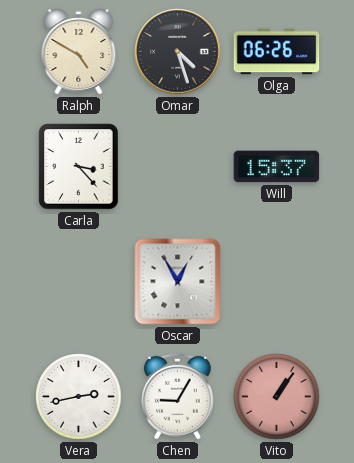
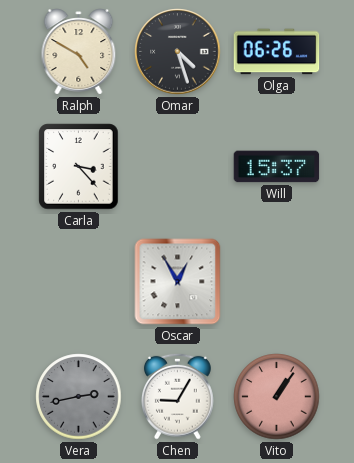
Vera dial: white -> grey (79, 397)
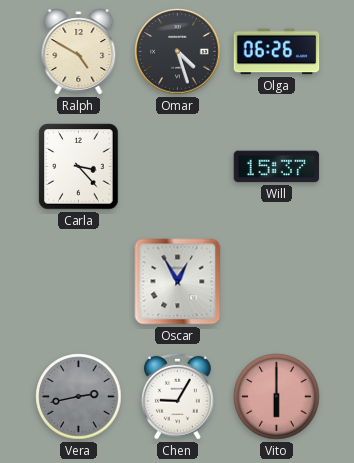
Vito: 1:06 -> 6:00 (277, 397)
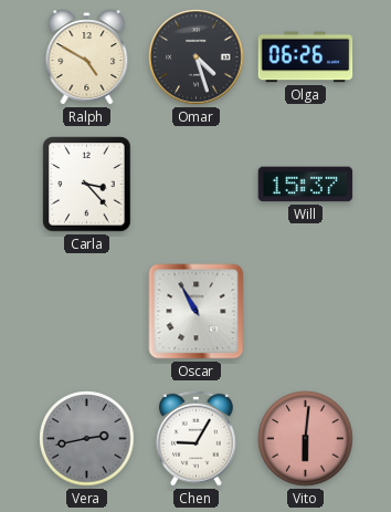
Oscar: 12:55 -> 10:55 (197, 312)
Vito: 6:00 -> 6:01 (306, 439)
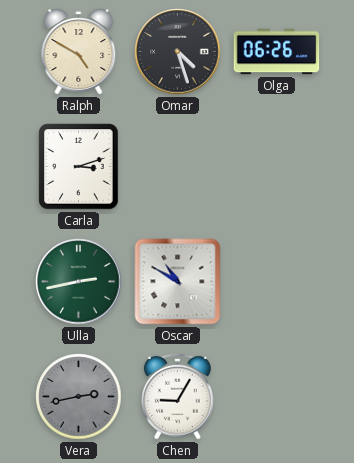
Carla: 3:23 -> 3:12 (79, 167)
Will: 15:37 -> none (306, 185)
Ulla: none -> 2:43 (79, 282)
Oscar: 10:55 -> 10:50 (178, 282)
Vito: 6:01 -> none (306, 439)
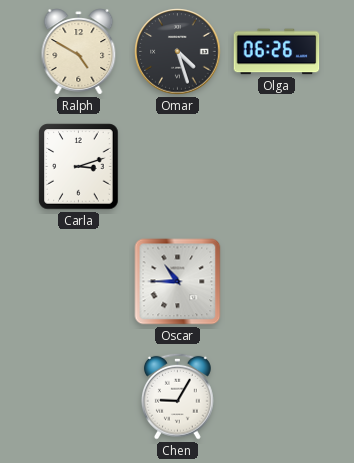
Ulla: 2:43 -> none (79, 282)
Oscar: 10:50 -> 10:45 (178, 282)
Vera: 2:43 -> none (79, 397)
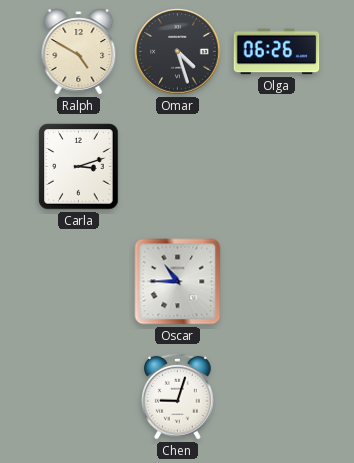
Chen: 9:05 -> 9:03 (178, 396)
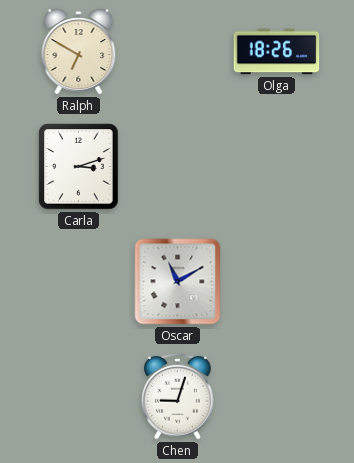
Ralph: 4:50 -> 6:50 (79, 52)
Omar: 4:27 -> none (178, 52)
Olga: 06:26 -> 18:26 (277, 52)
Oscar: 10:45 -> 11:10 (178, 282)
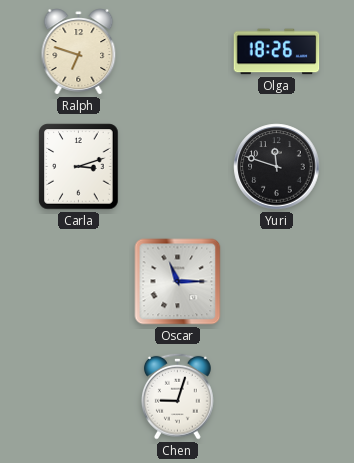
Ralph: 6:50 -> 6:48 (79, 52)
Yuri: none -> 11:48 (277, 167)
Oscar: 11:10 -> 11:15 (178, 282)
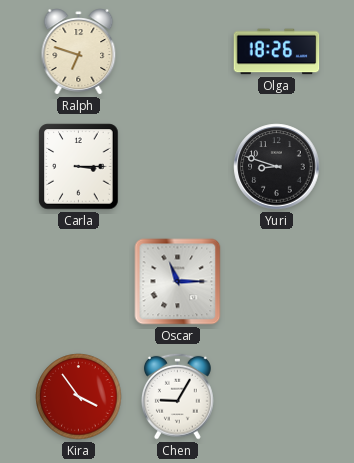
Carla: 3:12 -> 3:15 (79, 167)
Yuri: 11:48 -> 8:48 (277, 167)
Kira: none -> 3:54 (79, 397)
Chen: 9:03 -> 9:05 (178, 396)
